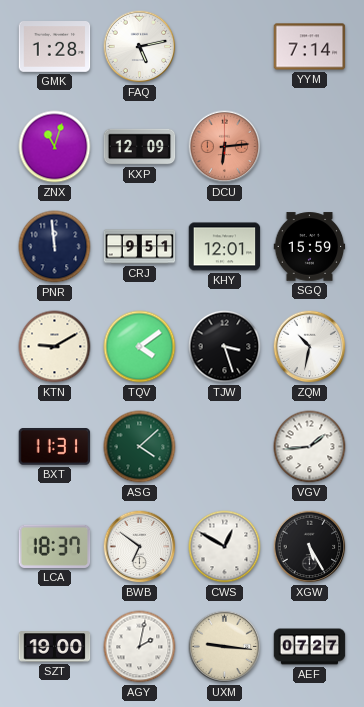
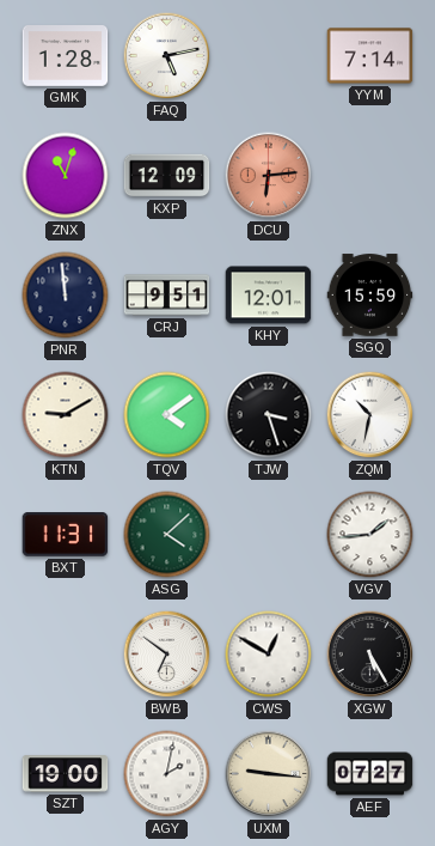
LCA: 18:37 -> none (55, 546)
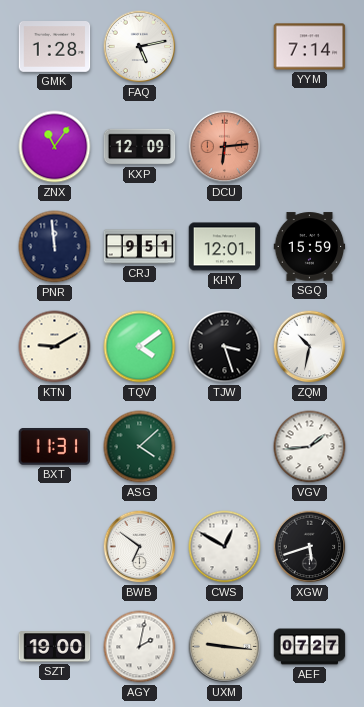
ZNX: 11:03 -> 11:06 (55, 147)
XGW: 5:25 -> 5:42 (310, 547)
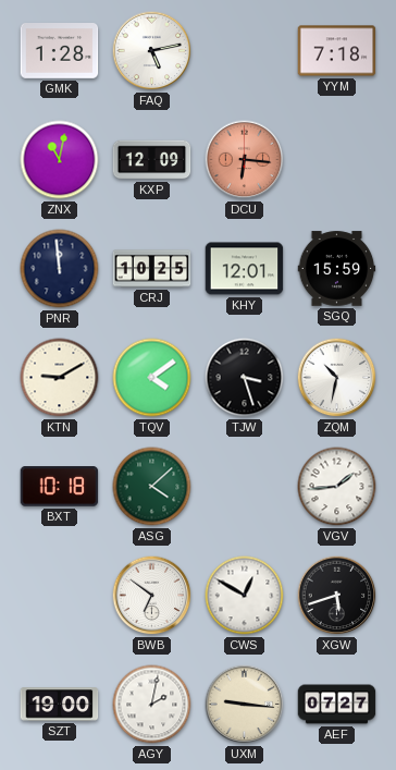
YYM: 7:14 -> 7:18 (337, 51)
ZNX: 11:06 -> 11:02 (60, 160)
DCU: 6:14 -> 6:16 (245, 160)
CRJ: 9:51 -> 10:25 (152, 269)
BXT: 11:31 -> 10:18 (60, 487)
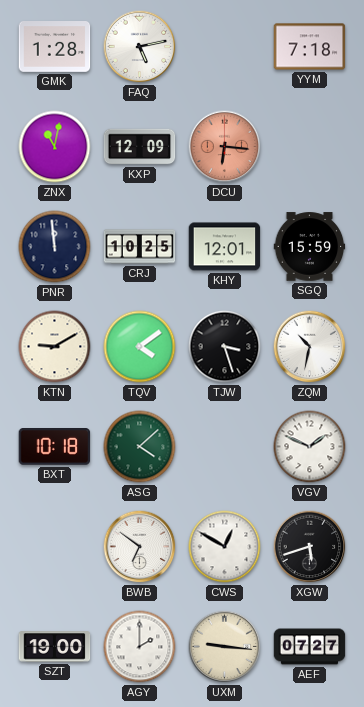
VGV: 1:44 -> 1:49 (310, 447)
AGY: 2:02 -> 2:00 (140, 647)
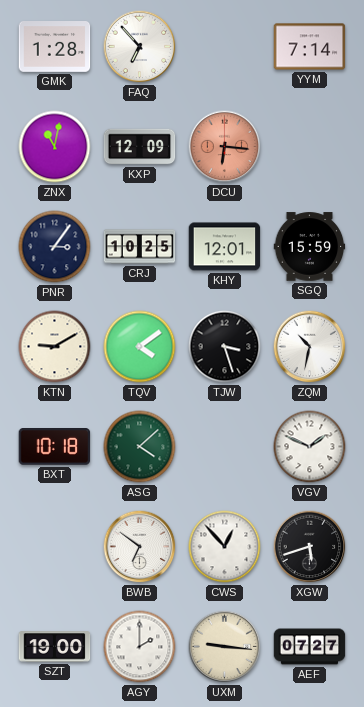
FAQ: 5:13 -> 6:53 (140, 47)
YYM: 7:18 -> 7:14 (310, 47)
PNR: 11:59 -> 3:06 (55, 247)
CWS: 12:50 -> 12:53 (225, 547)
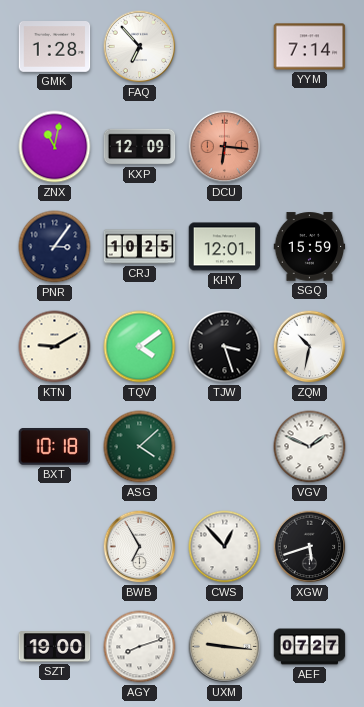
BWB: 6:51 -> 6:55 (140, 547)
AGY: 2:00 -> 8:12 (140, 647)
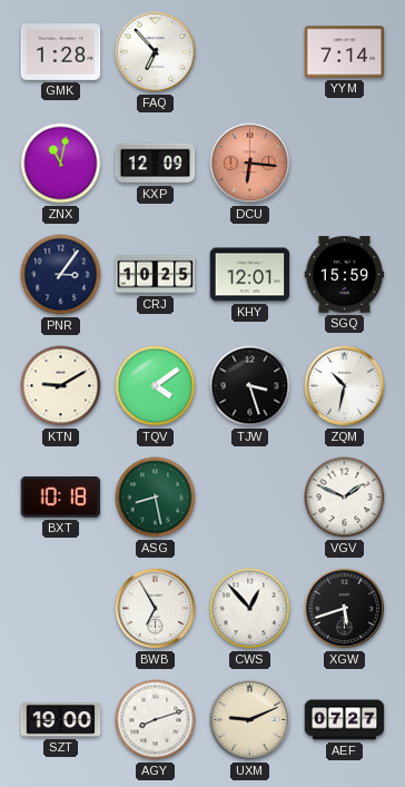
ASG: 4:08 -> 8:28 (156, 498)
UXM: 9:16 -> 9:11 (250, 720)
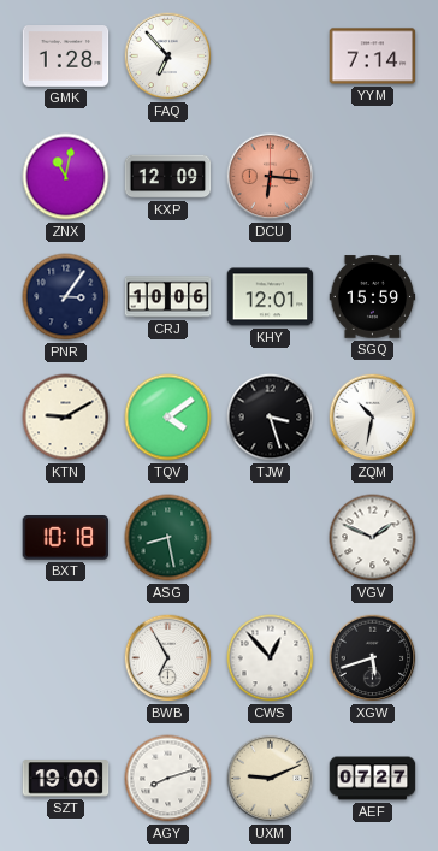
CRJ: 10:25 -> 10:06 (168, 297)
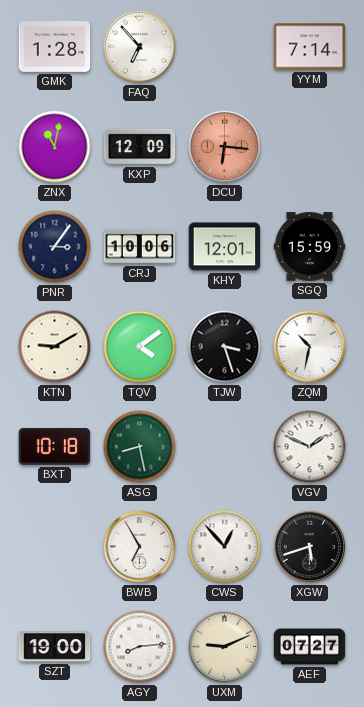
AGY: 8:12 -> 8:14 (140, 647)
